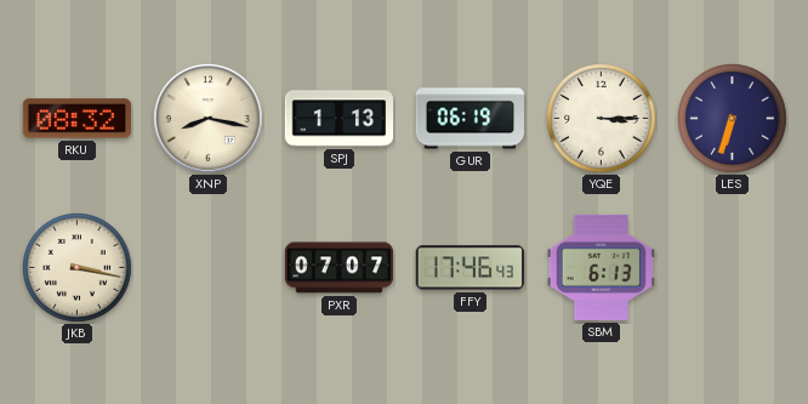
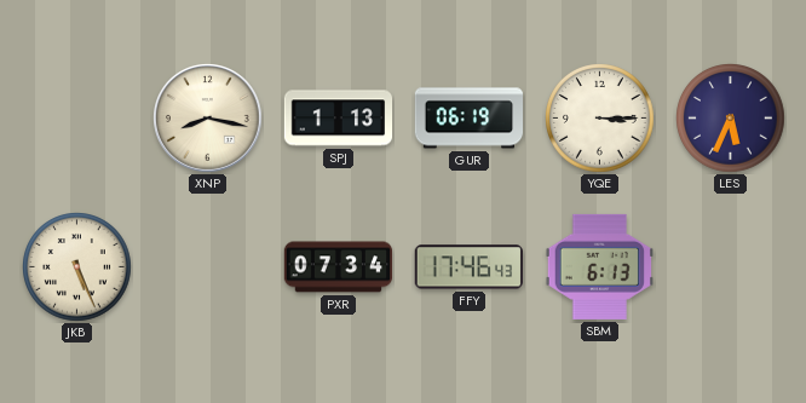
RKU: 08:32 -> none (76, 119)
LES: 6:33 -> 5:34 (731, 119)
JKB: 3:17 -> 5:26 (77, 267)
PXR: 07:07 -> 07:34 (339, 267)
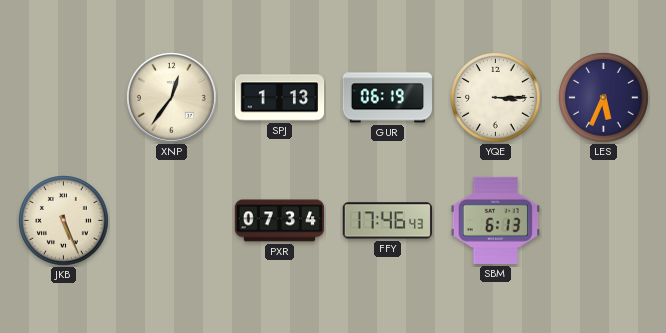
XNP: 8:17 -> 12:36 (172, 98)
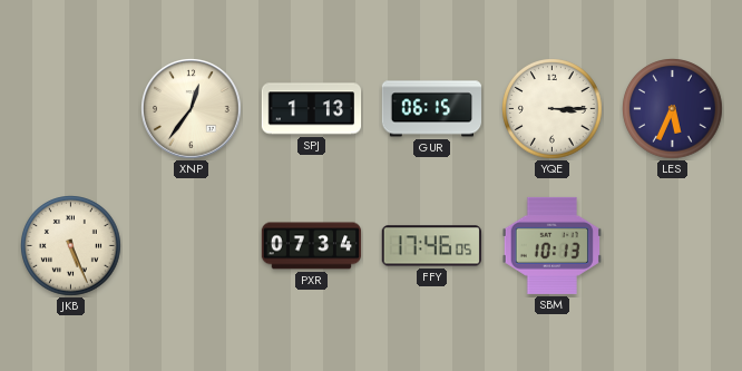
GUR: 06:19 -> 06:15 (432, 109)
FFY: 17:46:43 -> 17:46:05 (431, 246)
SBM: 6:13 -> 10:13 (551, 245)
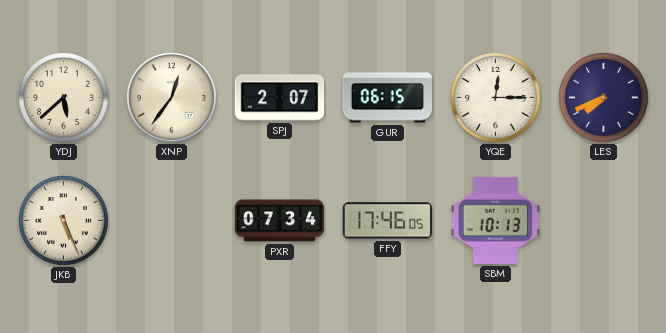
YDJ: none -> 5:38 (64, 98)
SPJ: 1:13 -> 2:07 (280, 98)
YQE: 3:15 -> 12:15 (496, 98)
LES: 5:34 -> 7:41 (604, 98)
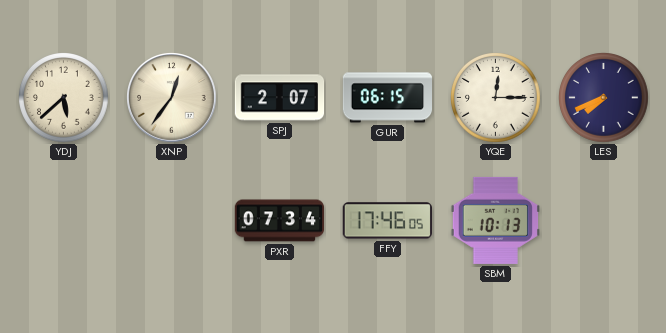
JKB: 5:26 -> none (64, 221)
